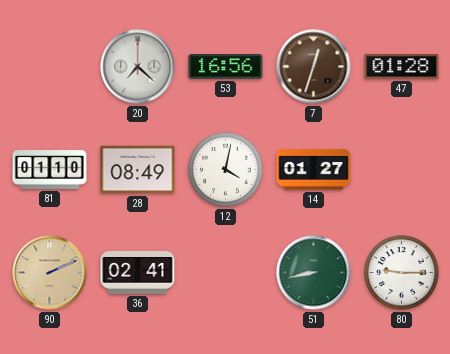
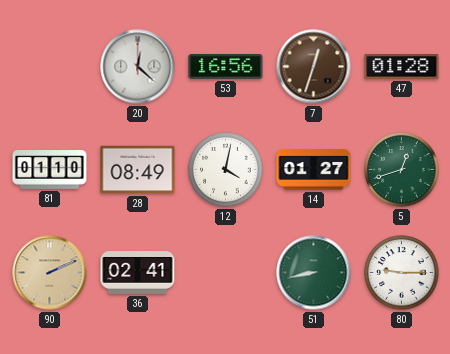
20: 7:22 -> 12:22 (138, 67)
5: none -> 12:42 (402, 170)
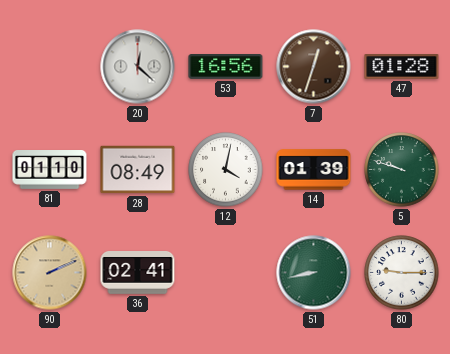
14: 01:27 -> 01:39 (314, 170)
5: 12:42 -> 9:48 (402, 170)
